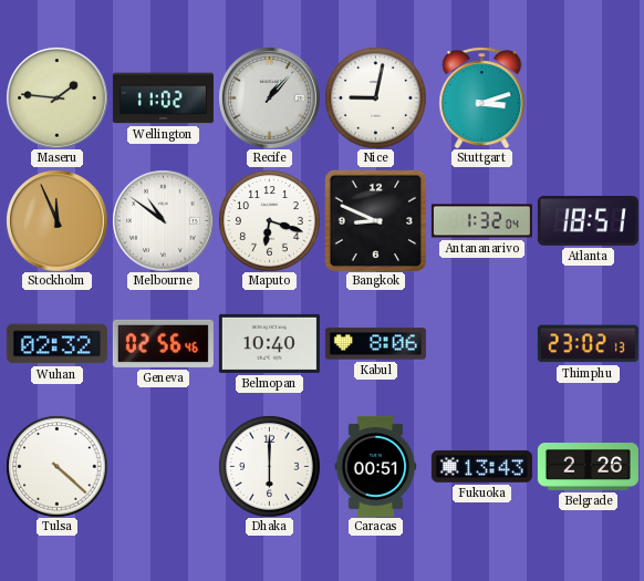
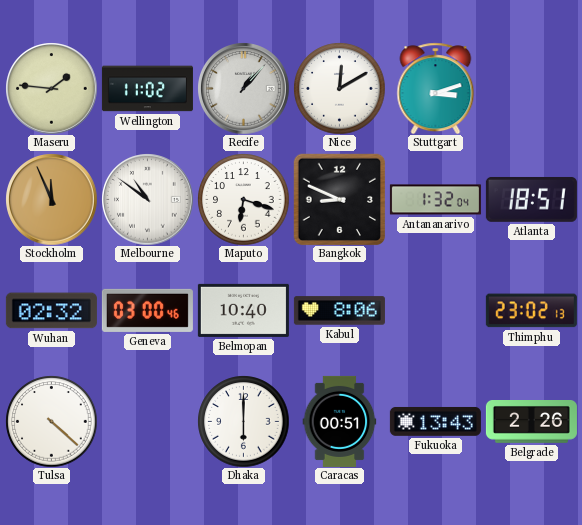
Nice: 9:02 -> 12:10 (339, 88)
Geneva: 02:56 -> 03:00 (147, 310)
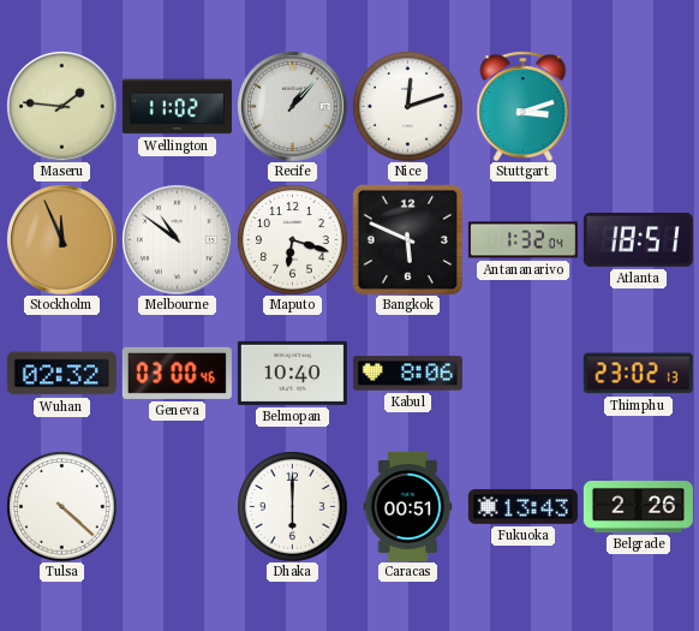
Nice: 12:10 -> 12:12 (407, 106)
Bangkok: 8:49 -> 5:49 (407, 239)
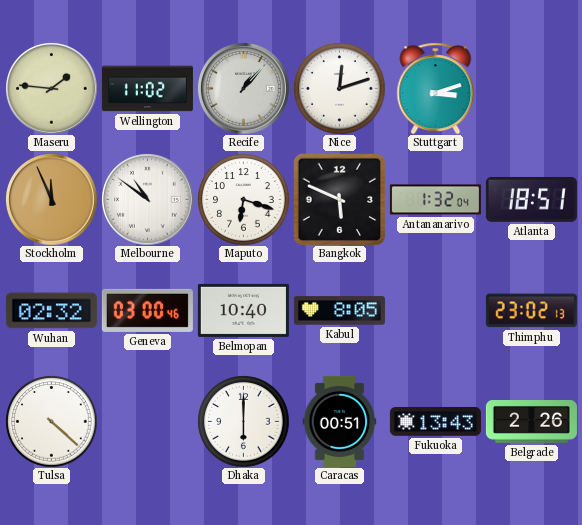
Kabul: 8:06 -> 8:05 (339, 311)
